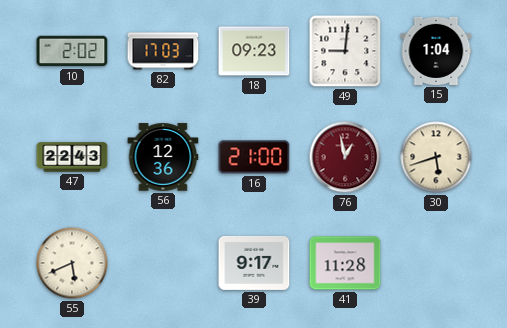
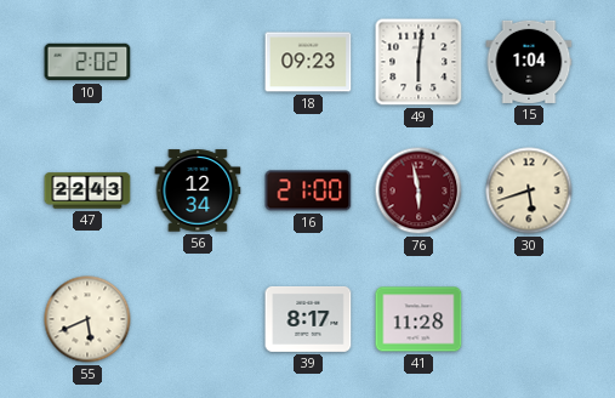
82: 17:03 -> none (163, 51)
49: 9:01 -> 6:01 (418, 62)
56: 12:36 -> 12:34 (198, 191)
76: 12:58 -> 5:58 (418, 191)
39: 9:17 -> 8:17 (308, 319)
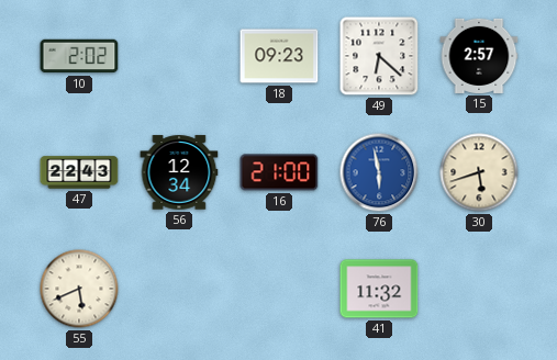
49: 6:01 -> 6:22 (379, 56)
15: 1:04 -> 2:57 (479, 56)
76 dial: burgundy -> blue (379, 172)
39: 8:17 -> none (308, 319)
41: 11:28 -> 11:32 (379, 289)
